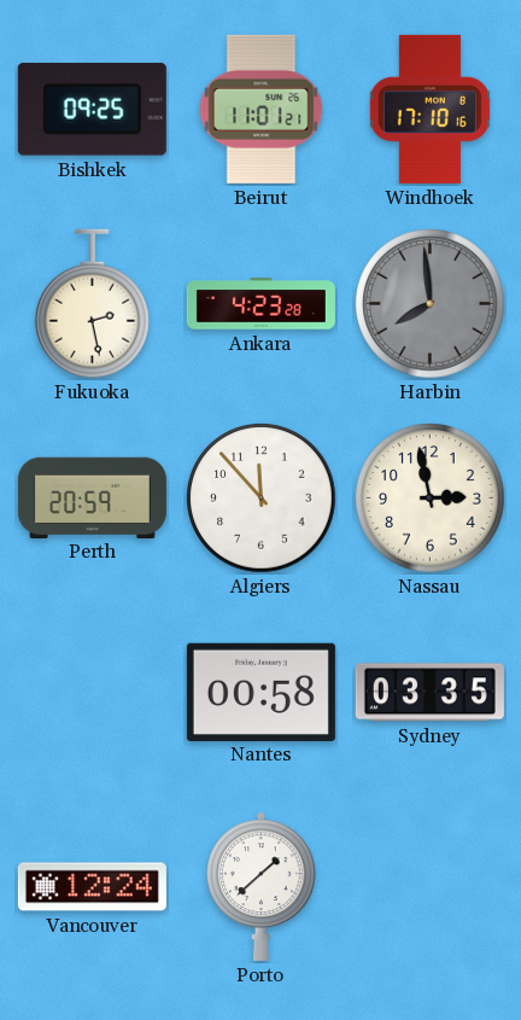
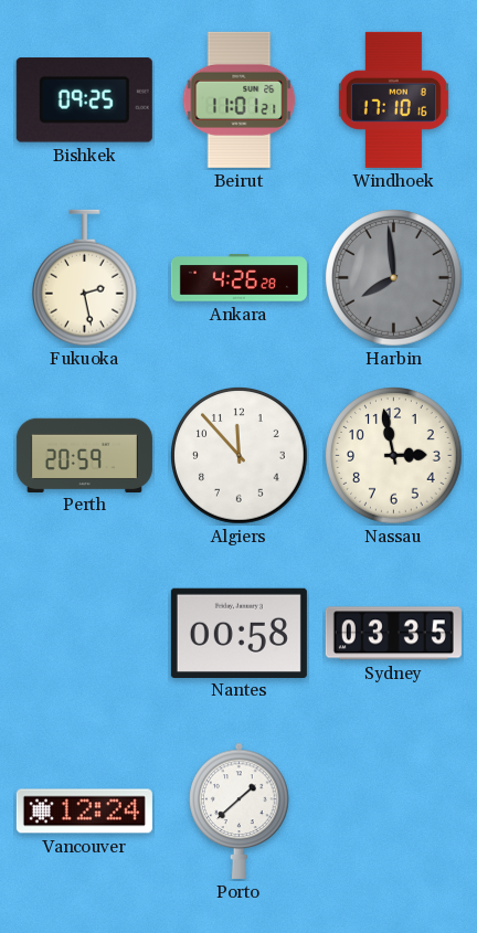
Ankara: 4:23 -> 4:26 (239, 278)
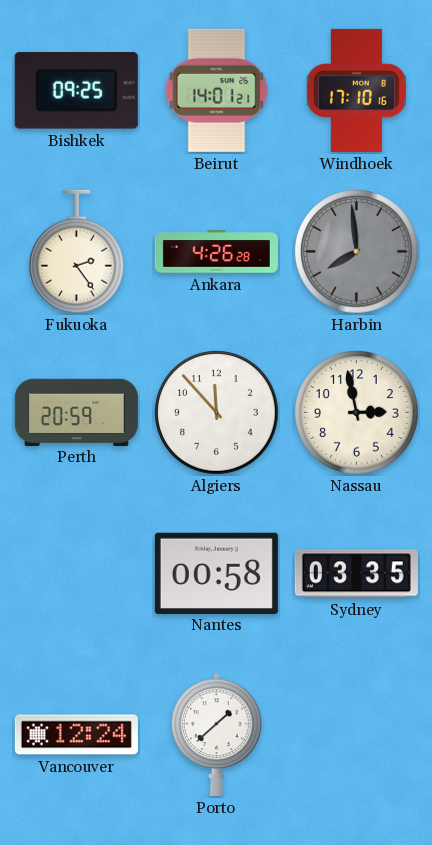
Beirut: 11:01 -> 14:01 (217, 90)
Fukuoka: 2:28 -> 2:24 (76, 252)
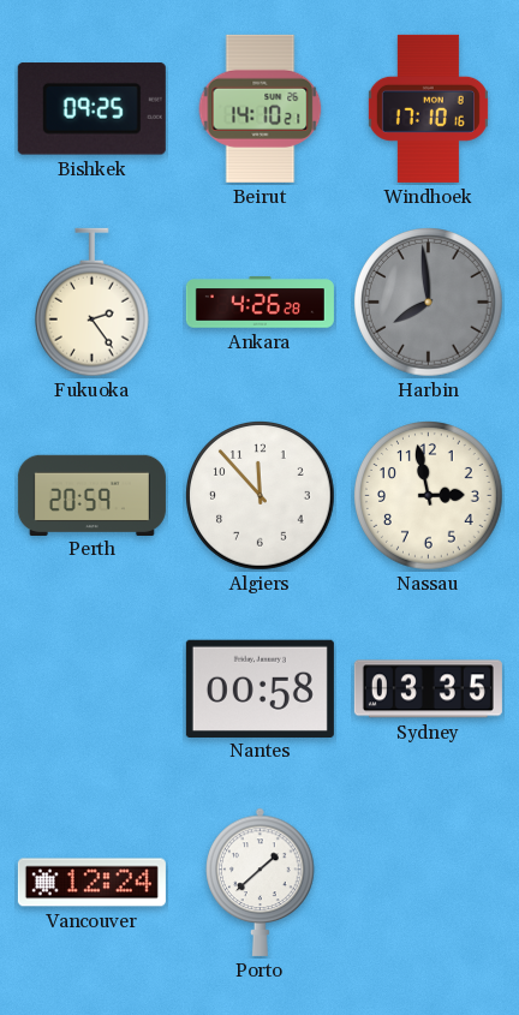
Beirut: 14:01 -> 14:10 (261, 108)
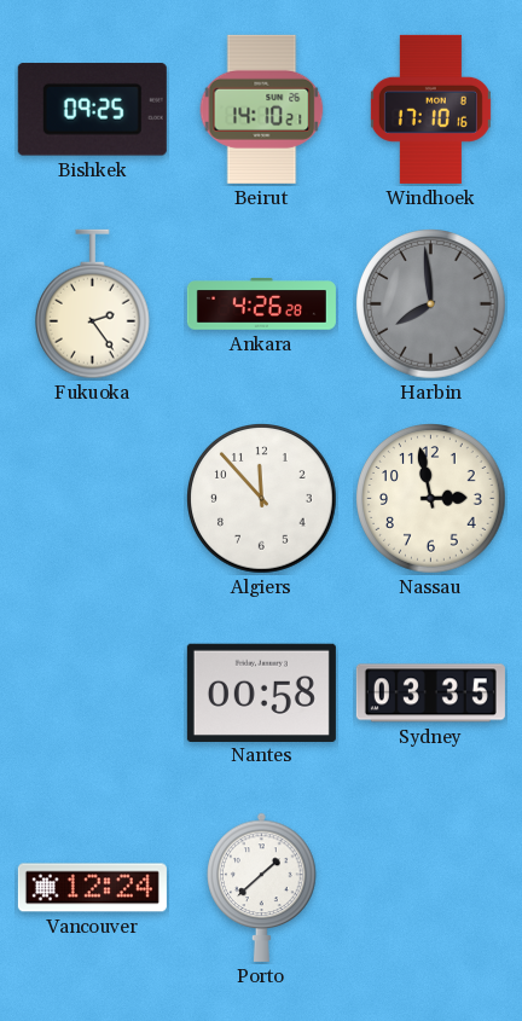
Perth: 20:59 -> none (91, 495)
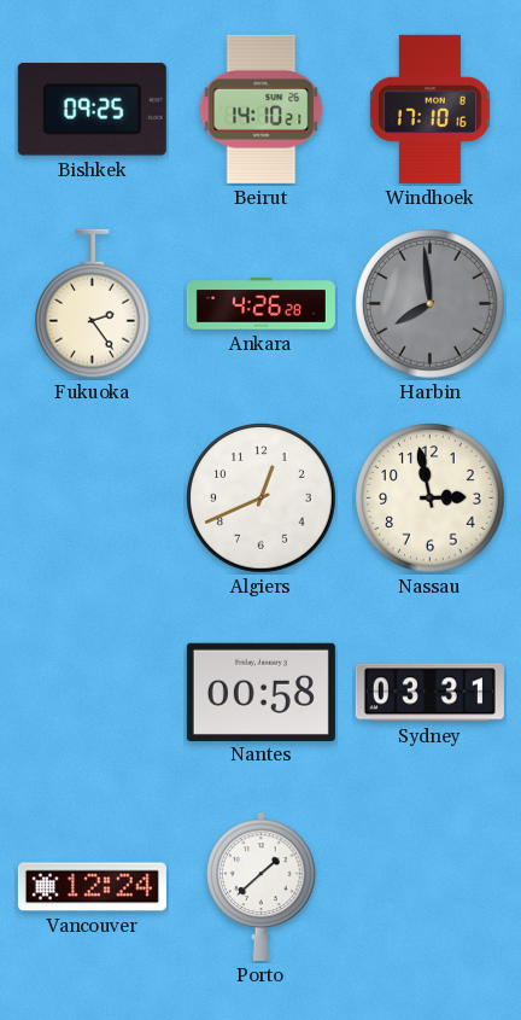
Algiers: 11:53 -> 12:41 (262, 499)
Sydney: 03:35 -> 03:31 (429, 693)
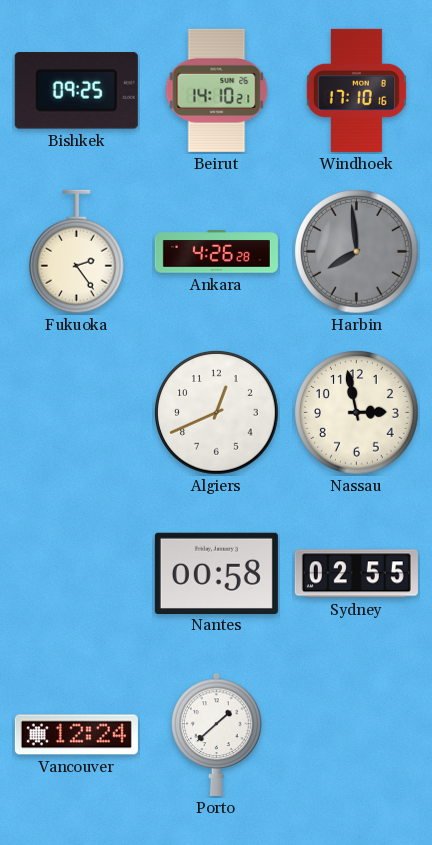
Sydney: 03:31 -> 02:55 (356, 574)
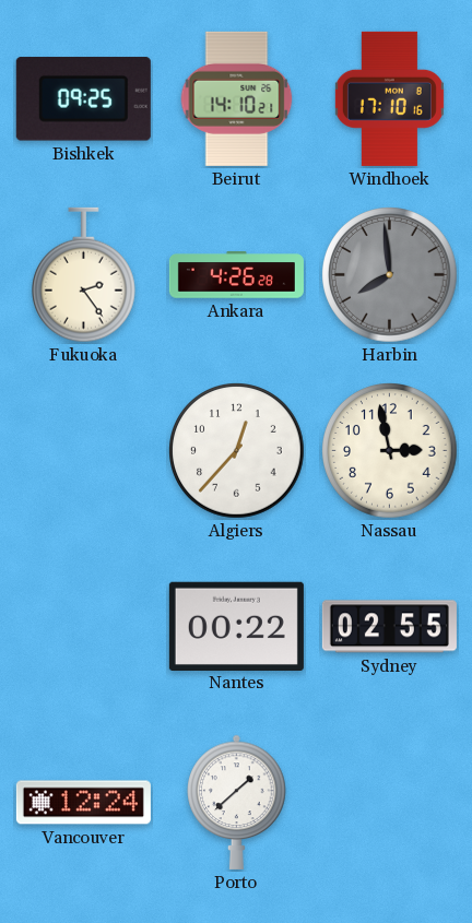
Algiers: 12:41 -> 12:37 (237, 451)
Nantes: 00:58 -> 00:22 (236, 626)
